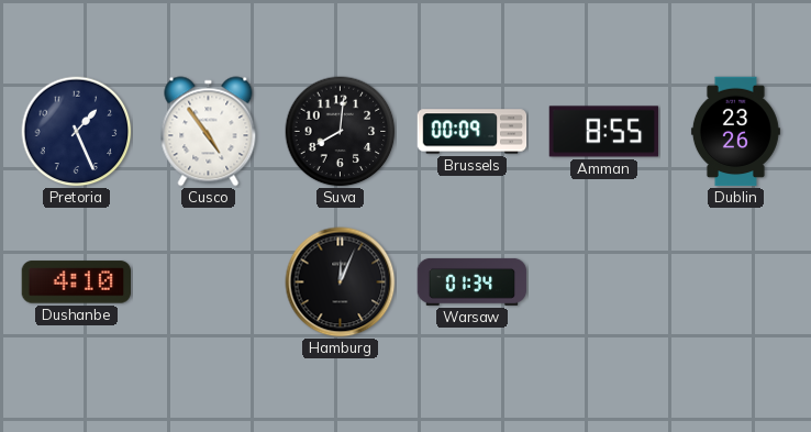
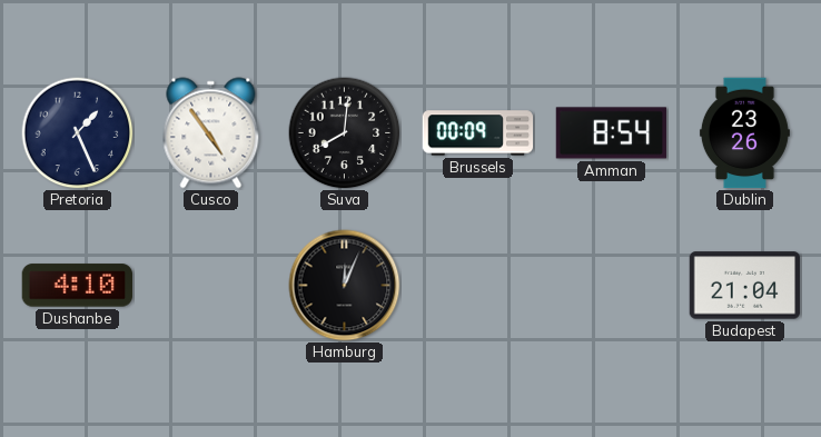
Amman: 8:55 -> 8:54 (612, 133)
Warsaw: 01:34 -> none (473, 281)
Budapest: none -> 21:04 (745, 286)
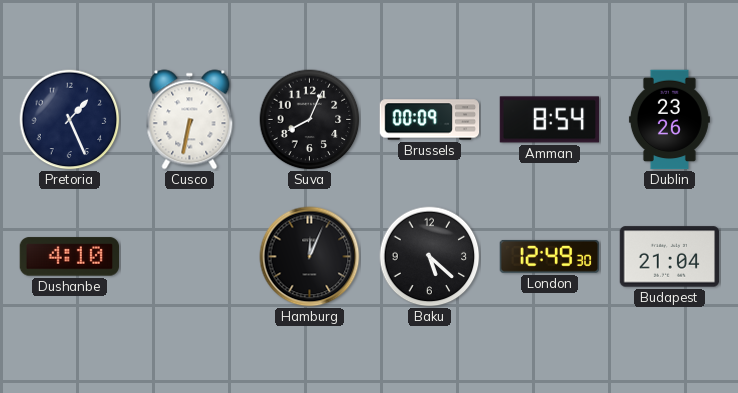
Cusco: 4:54 -> 6:32 (190, 120)
Suva: 8:01 -> 8:04 (310, 120)
Baku: none -> 5:22 (430, 257)
London: none -> 12:49 (550, 256)
